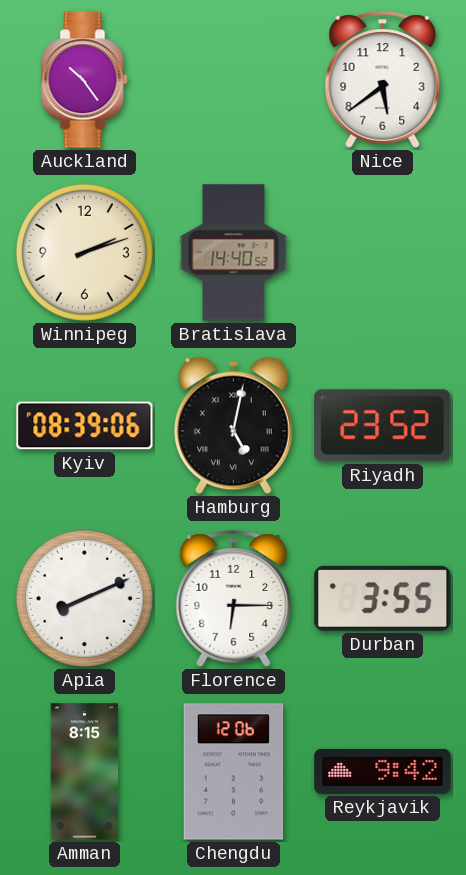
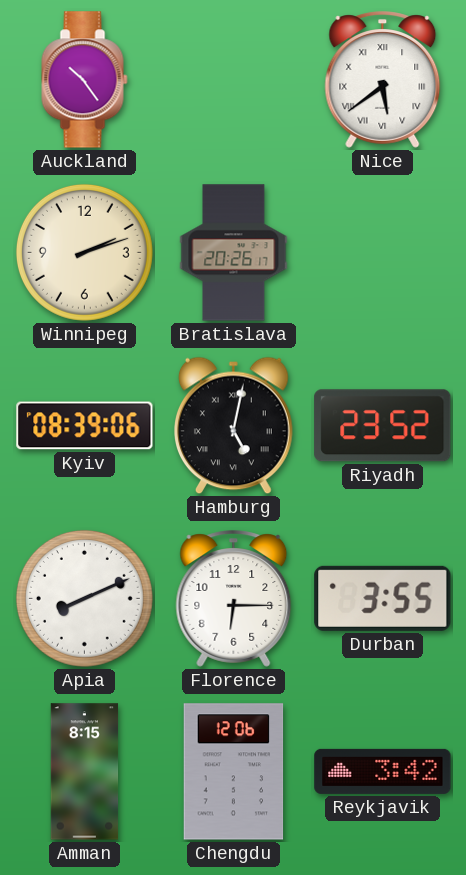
Nice numerals: Arabic -> Roman (383, 80)
Bratislava: 14:40 -> 20:26 (234, 253)
Reykjavik: 9:42 -> 3:42 (383, 771)
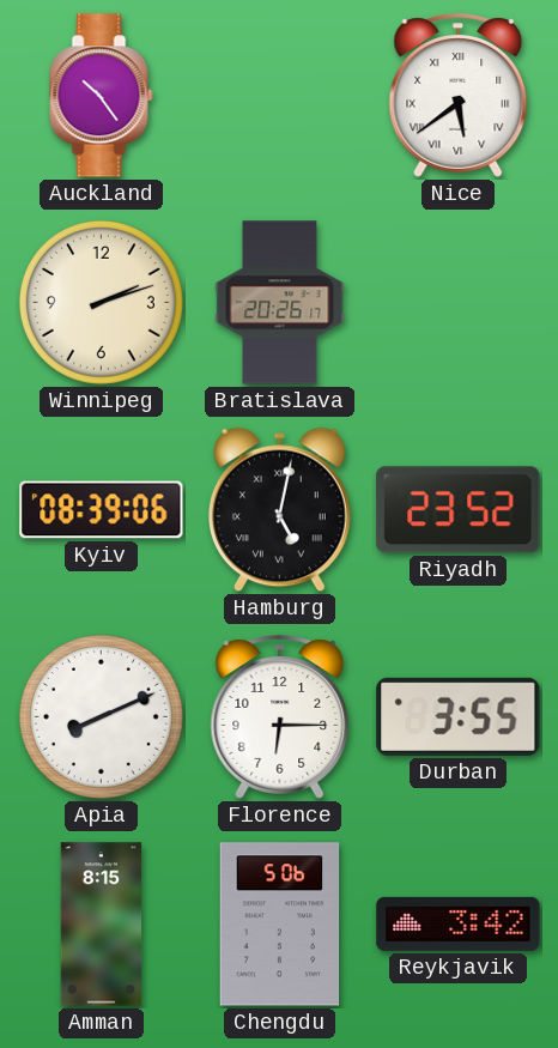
Chengdu: 12:06 -> 5:06 (280, 925)
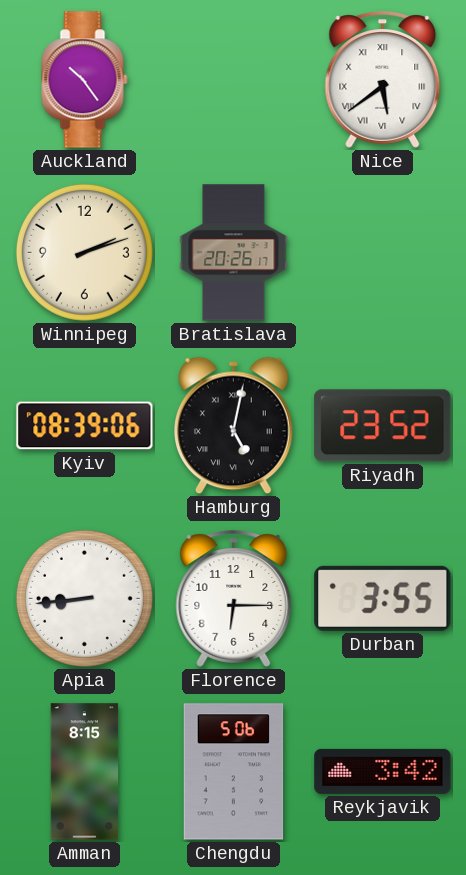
Apia: 8:11 -> 8:44 (84, 598)
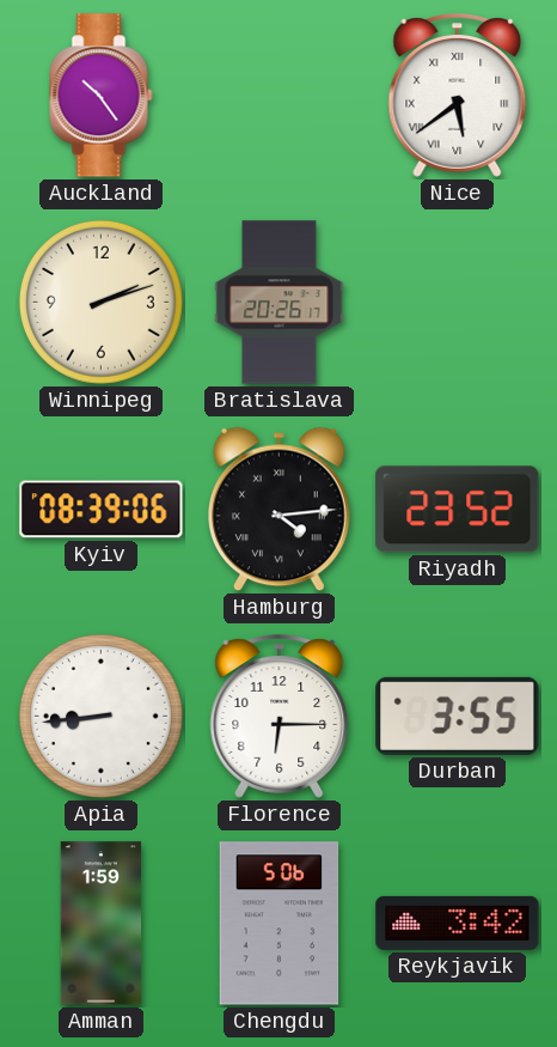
Hamburg: 5:02 -> 4:14 (280, 510)
Amman: 8:15 -> 1:59 (102, 924)
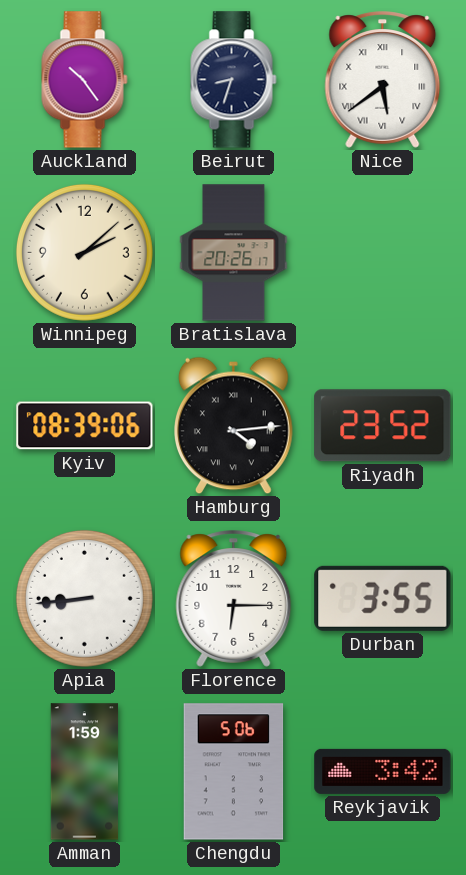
Beirut: none -> 8:33 (234, 80)
Winnipeg: 2:12 -> 2:08 (84, 252)
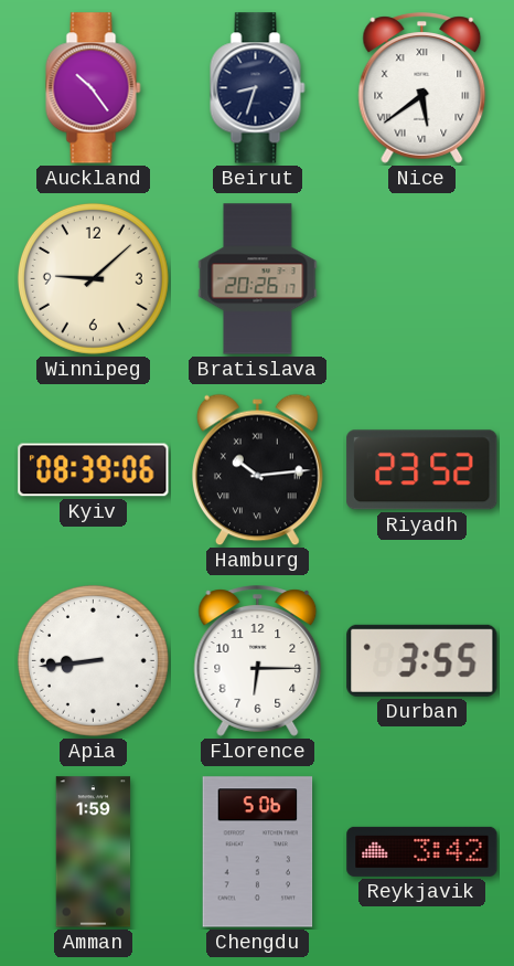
Winnipeg: 2:08 -> 9:08 (93, 278)
Hamburg: 4:14 -> 10:14 (258, 470)
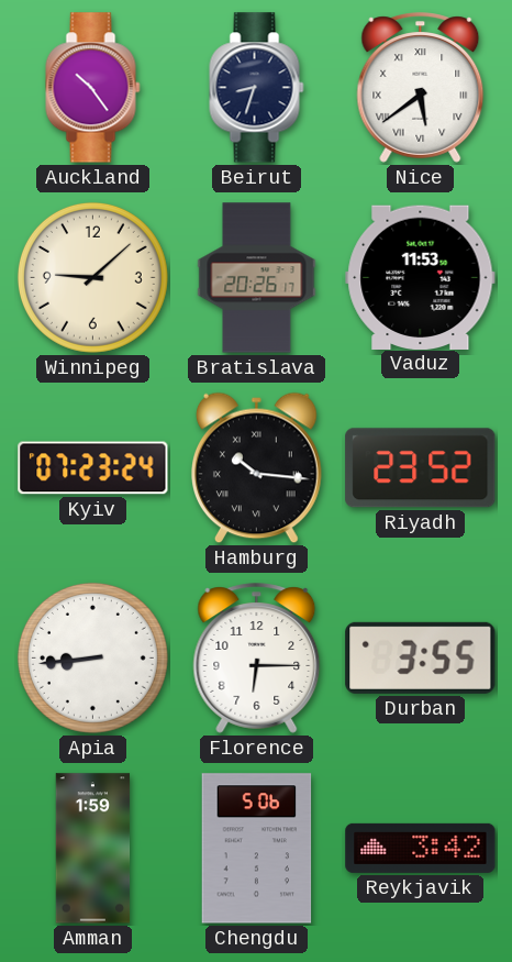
Vaduz: none -> 11:53 (421, 277)
Kyiv: 08:39 -> 07:23 (93, 468)
Hamburg: 10:14 -> 10:16 (257, 468)
